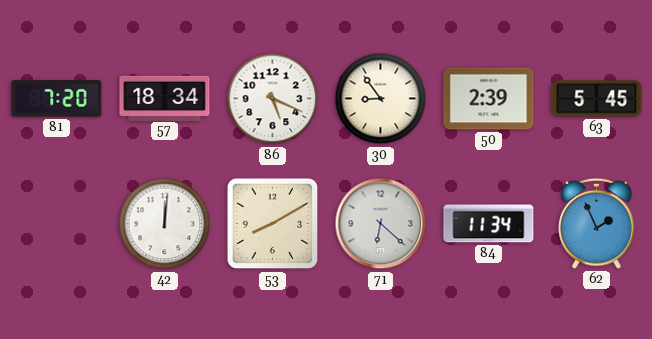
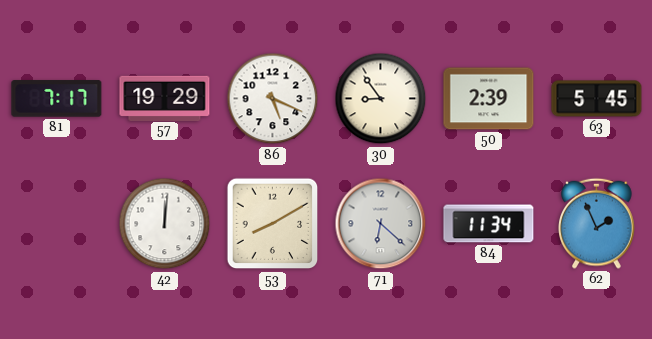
81: 7:20 -> 7:17 (57, 99)
57: 18:34 -> 19:29 (165, 98)
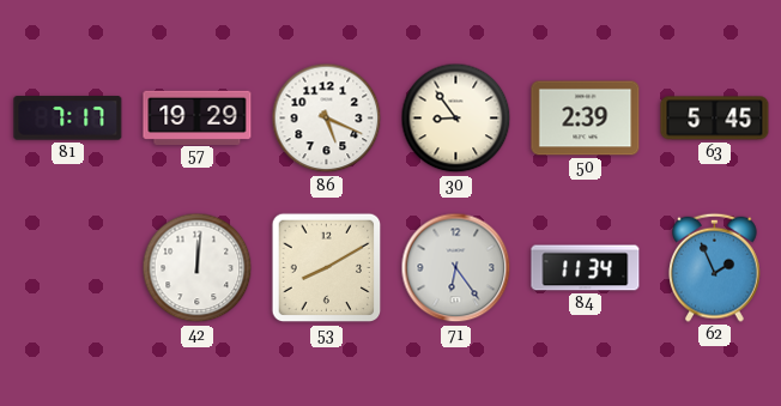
71: 6:22 -> 6:24 (456, 268)
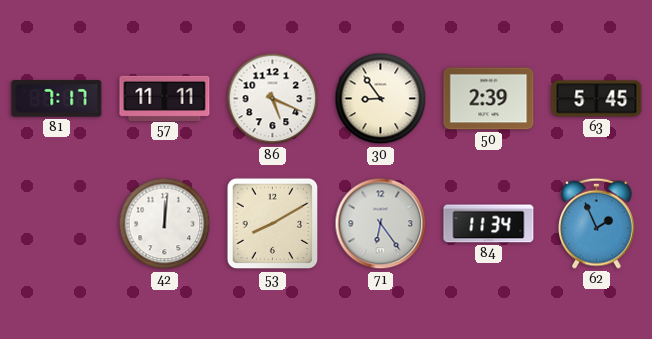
57: 19:29 -> 11:11 (165, 98)
